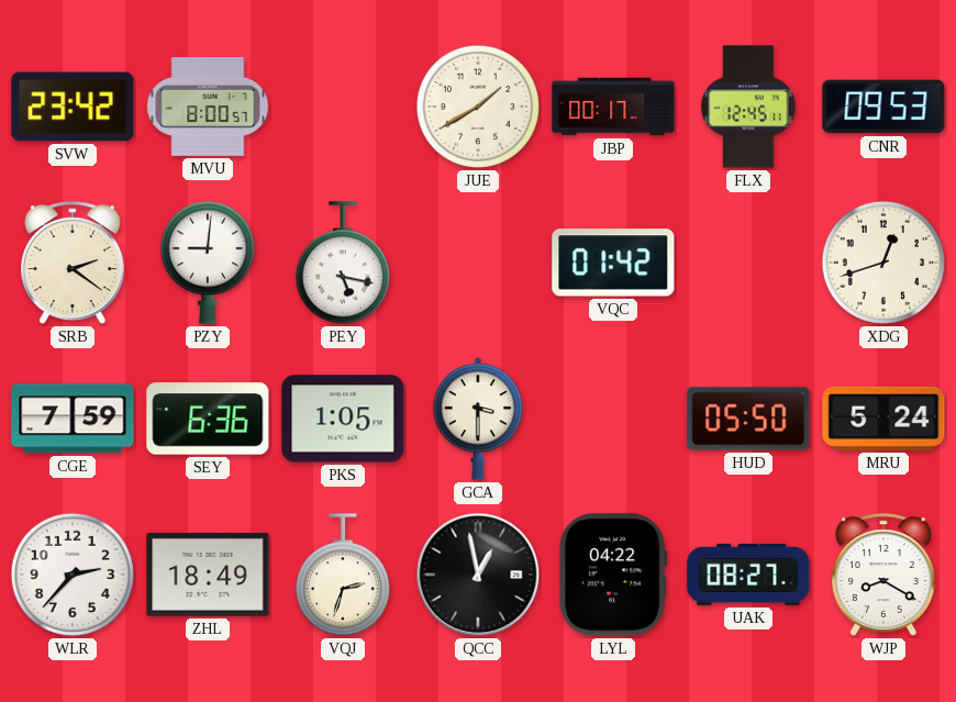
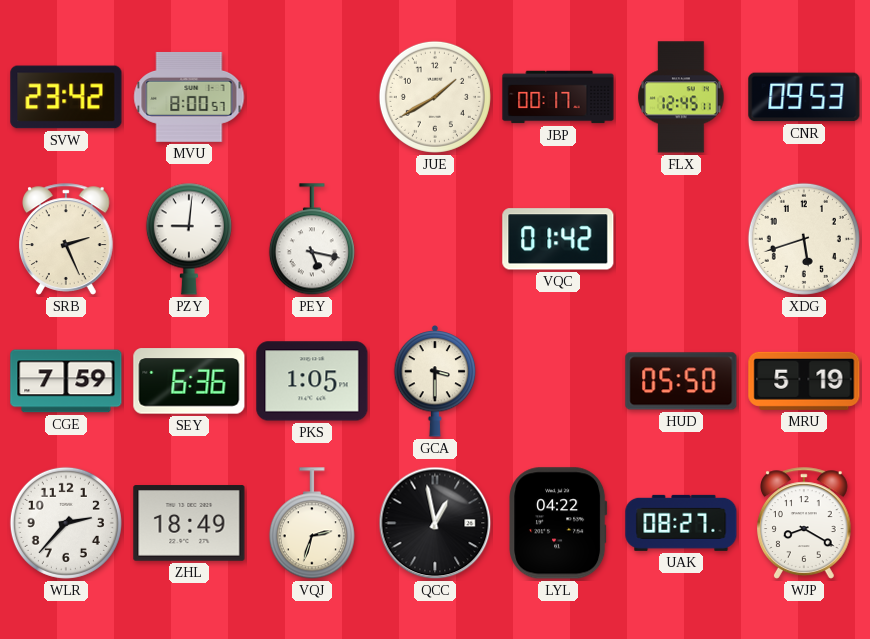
SRB: 2:21 -> 2:26 (67, 239)
XDG: 12:42 -> 5:42 (804, 239)
MRU: 5:24 -> 5:19 (804, 381)
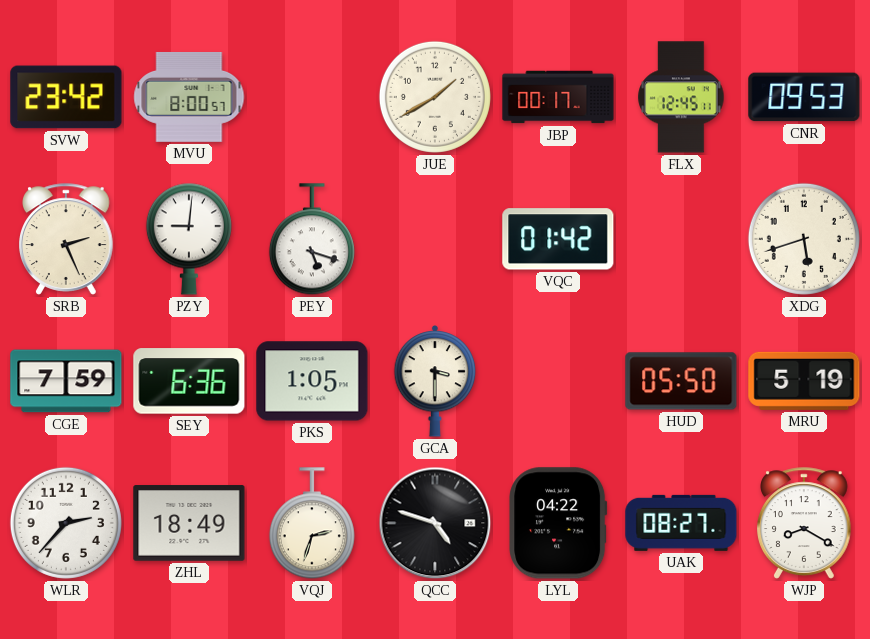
PEY: 5:17 -> 5:18 (312, 240)
QCC: 12:58 -> 4:48 (435, 523)
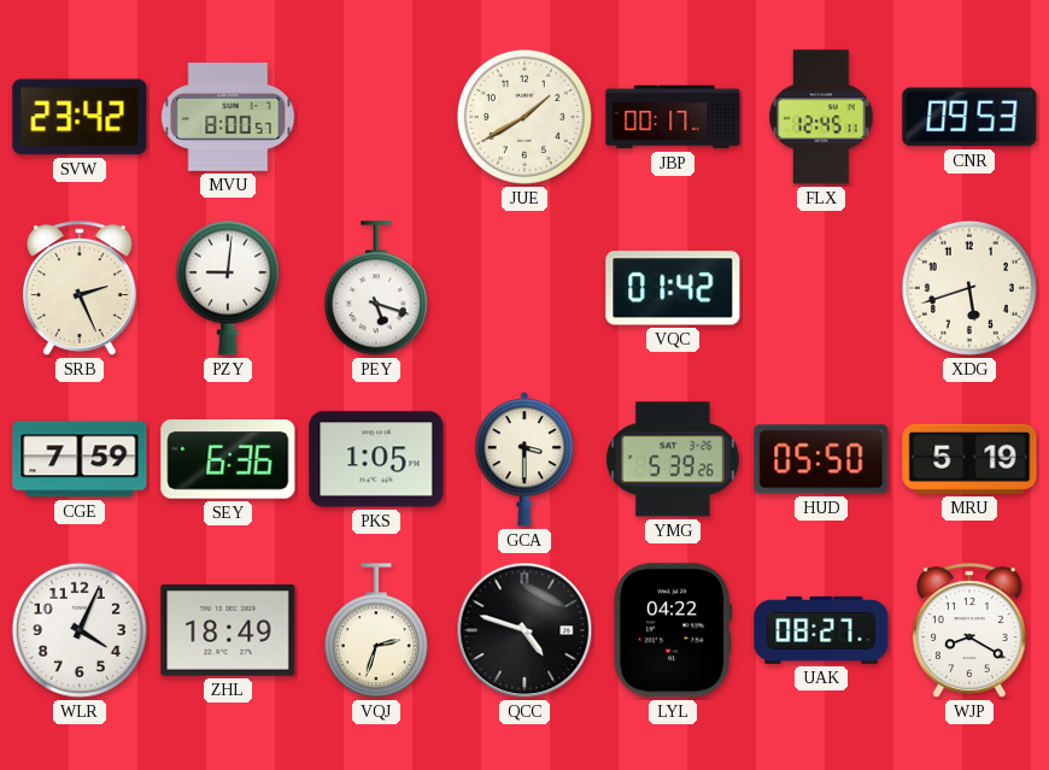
YMG: none -> 5:39 (673, 459)
WLR: 2:37 -> 4:04 (80, 630)
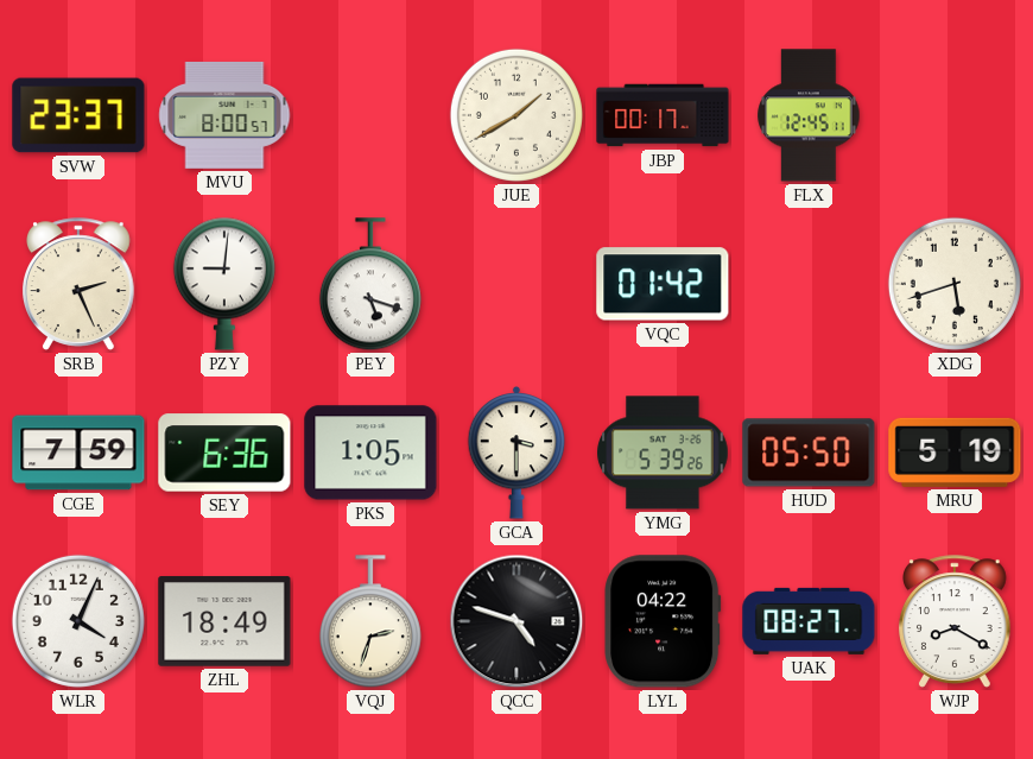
SVW: 23:42 -> 23:37 (78, 115)
CNR: 09:53 -> none (969, 117)
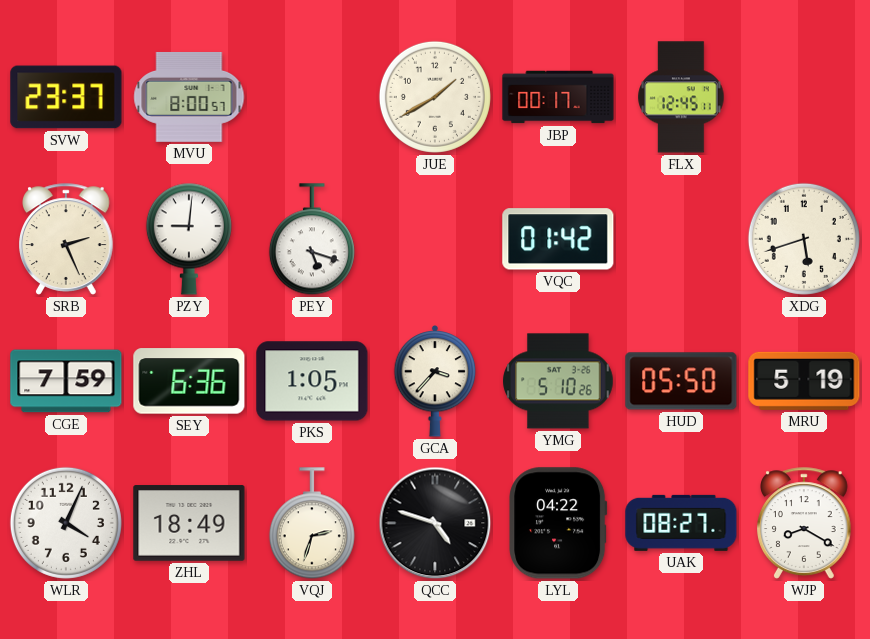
GCA: 3:30 -> 3:37 (435, 382)
YMG: 5:39 -> 5:10 (558, 381)
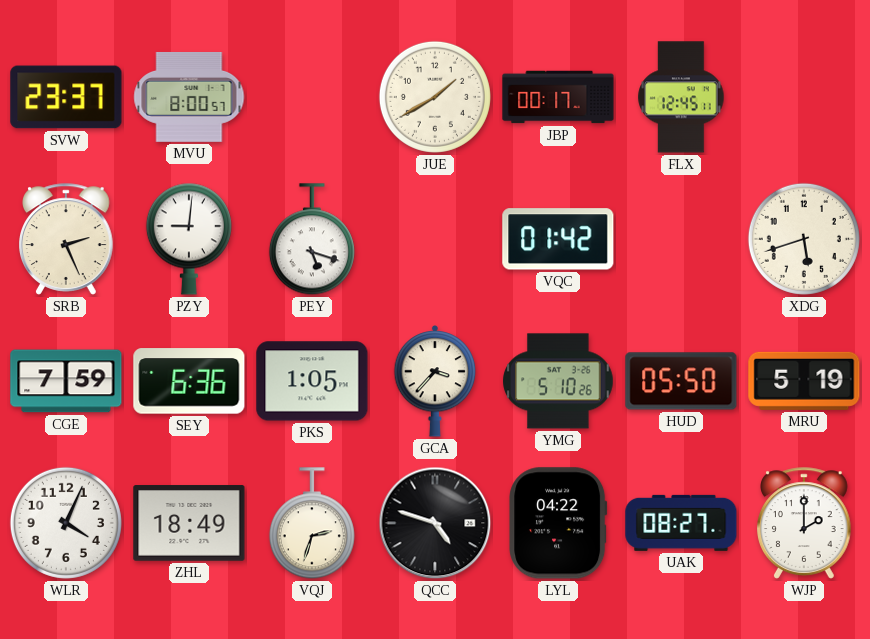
WJP: 8:20 -> 2:00 (805, 523)
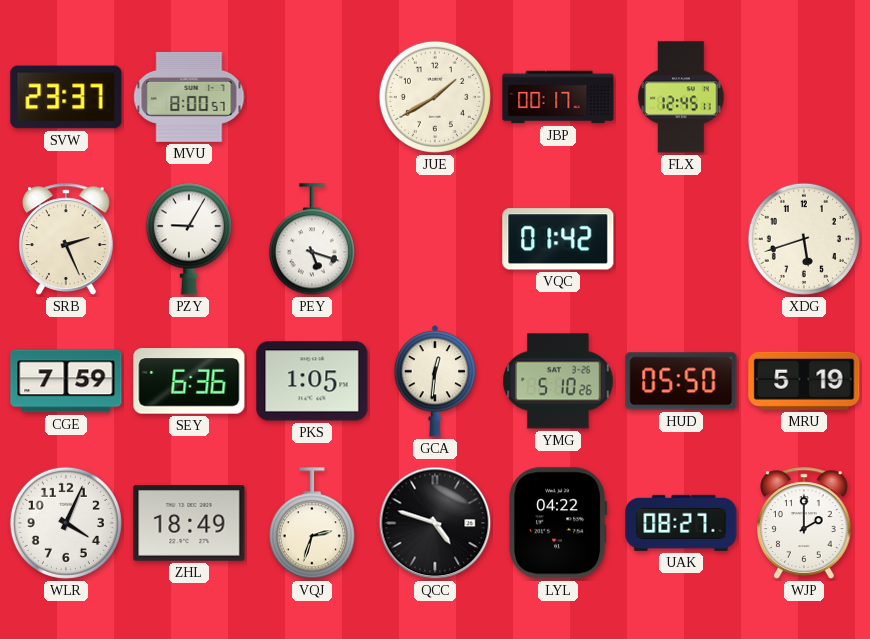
PZY: 9:01 -> 9:05 (189, 239)
GCA: 3:37 -> 12:31 (435, 382)
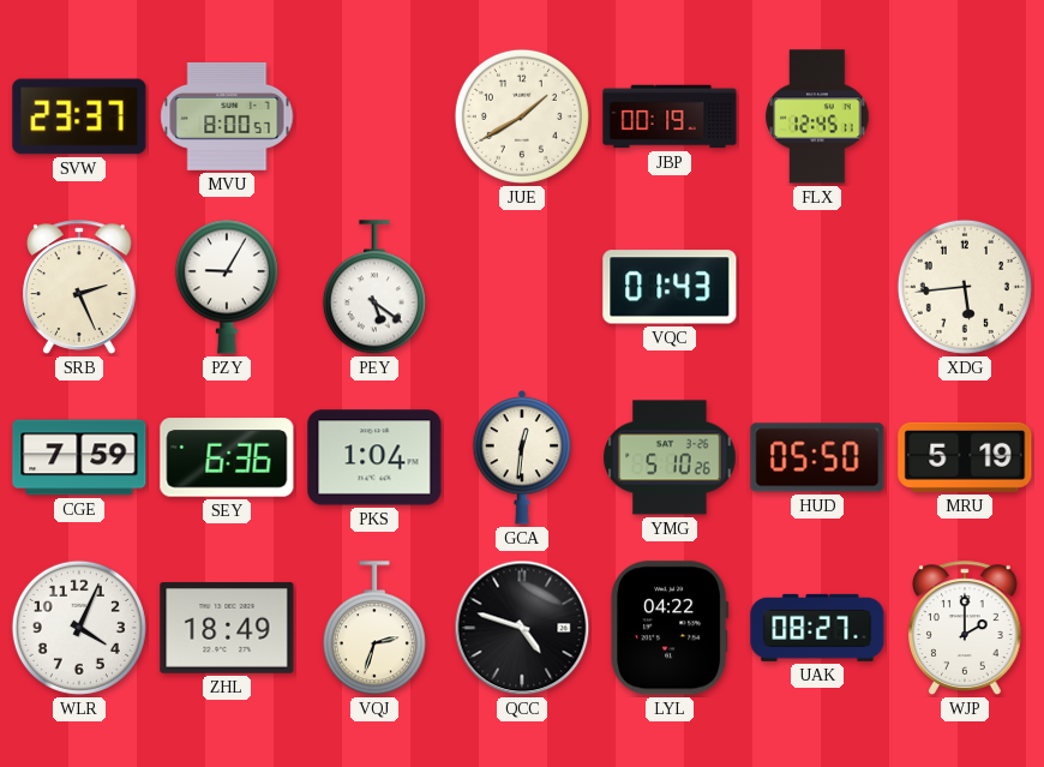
JBP: 00:17 -> 00:19 (670, 116)
PEY: 5:18 -> 5:21 (374, 288)
VQC: 01:42 -> 01:43 (670, 287)
XDG: 5:42 -> 5:44 (965, 287)
PKS: 1:05 -> 1:04 (374, 457)
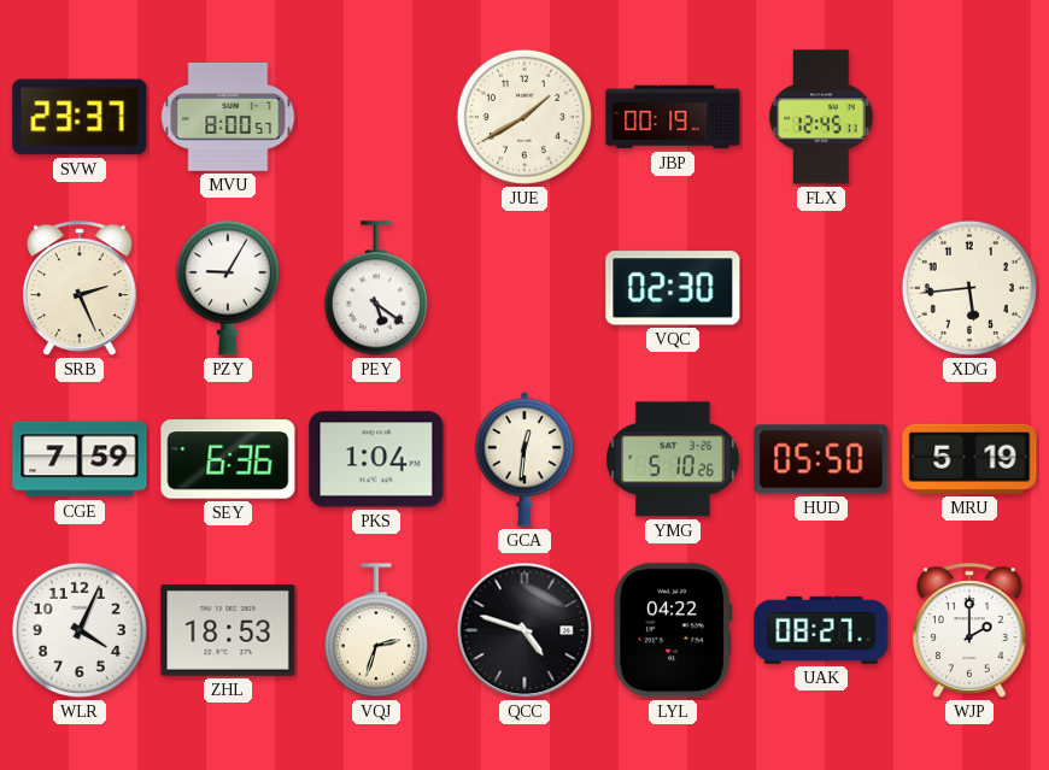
VQC: 01:43 -> 02:30 (673, 288)
ZHL: 18:49 -> 18:53 (228, 630)
